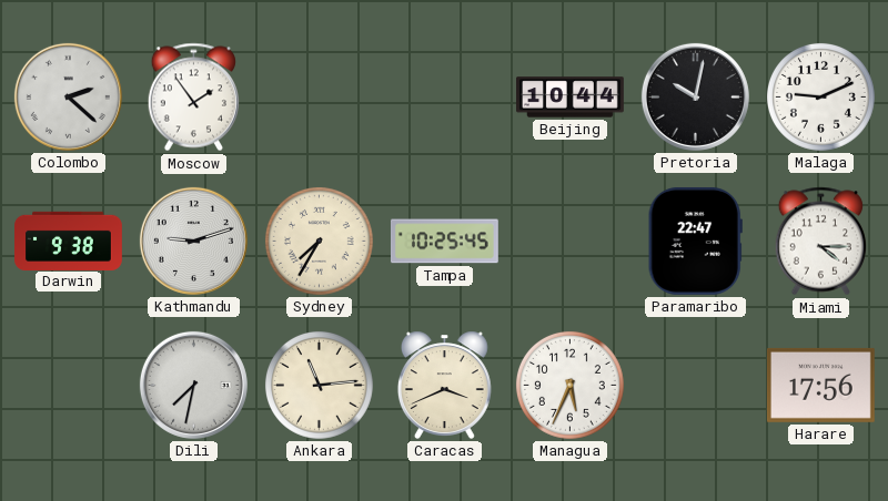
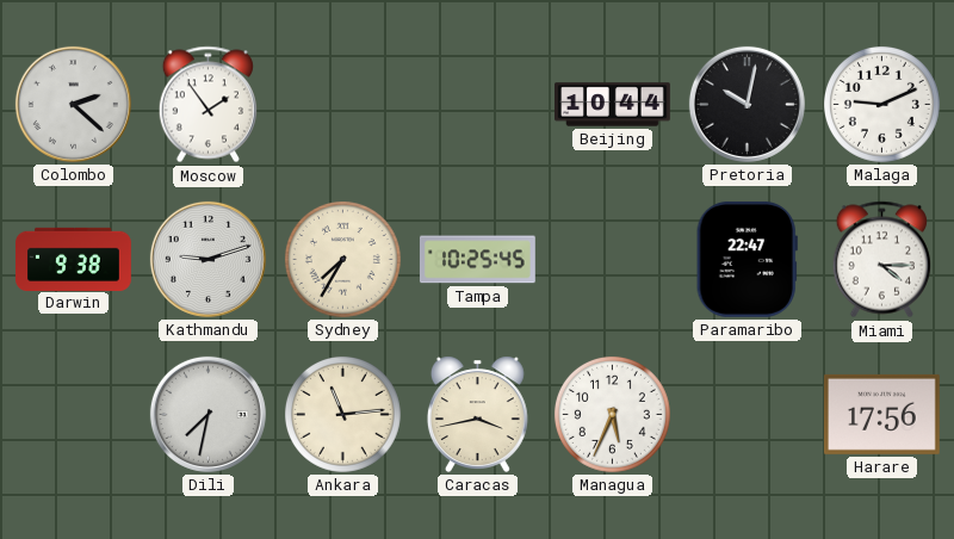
Caracas: 3:41 -> 3:43 (477, 414)
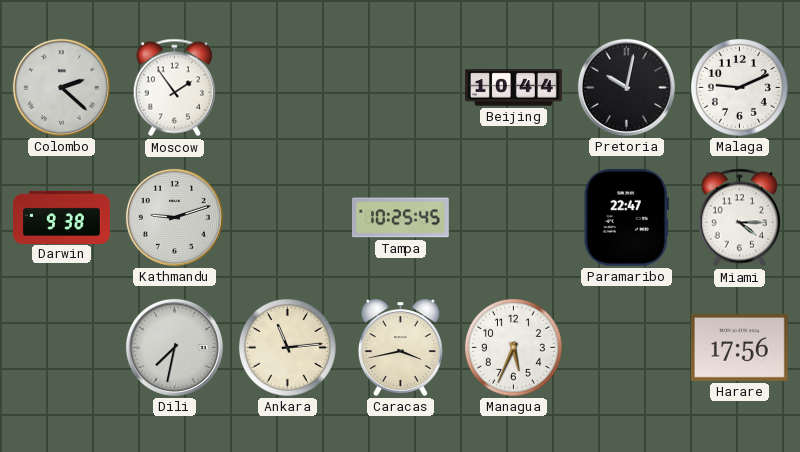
Sydney: 7:35 -> none (342, 259)
